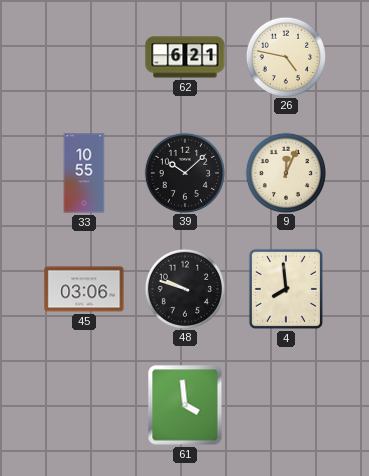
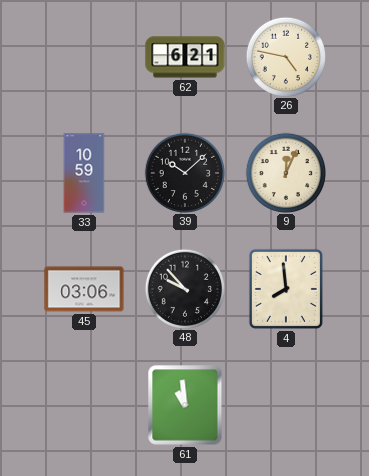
33: 10:55 -> 10:59 (84, 173)
48: 9:48 -> 9:53 (184, 288)
61: 3:59 -> 10:59 (185, 405)
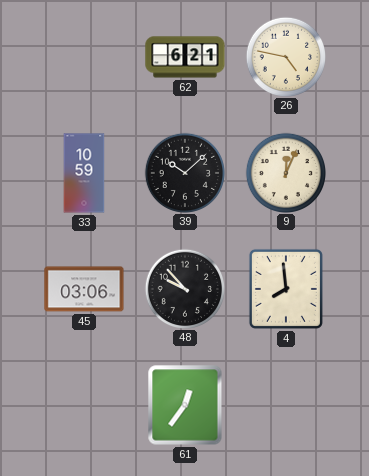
61: 10:59 -> 12:36 (185, 405)
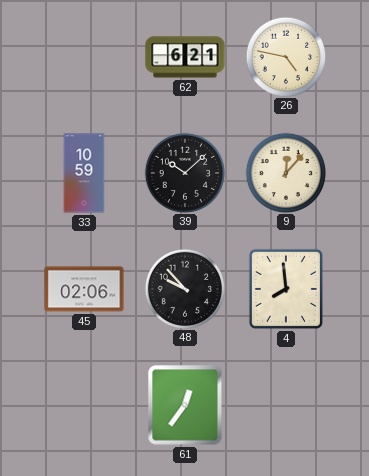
9: 12:04 -> 12:07 (285, 172)
45: 03:06 -> 02:06 (84, 289)
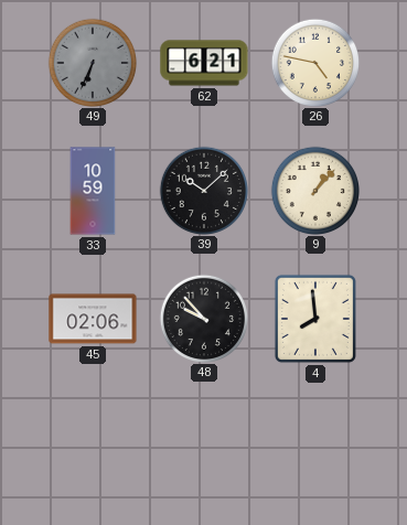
49: none -> 6:34 (92, 62)
9: 12:07 -> 1:07 (314, 190)
61: 12:36 -> none (185, 405)
